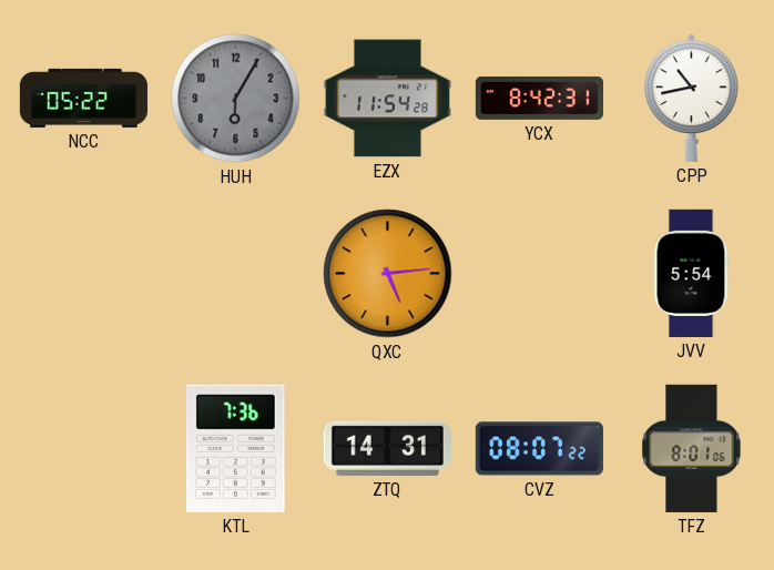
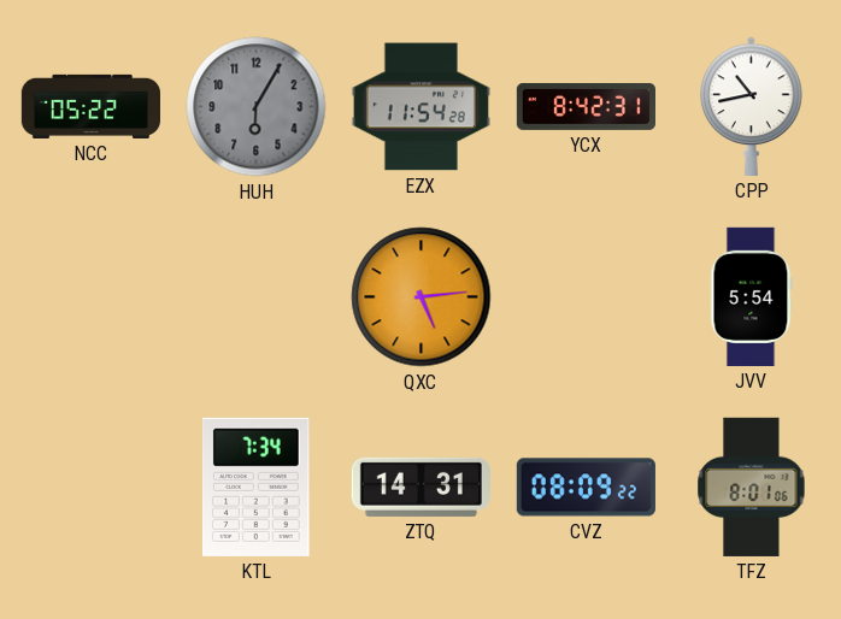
KTL: 7:36 -> 7:34 (255, 487)
CVZ: 08:07 -> 08:09 (586, 488)
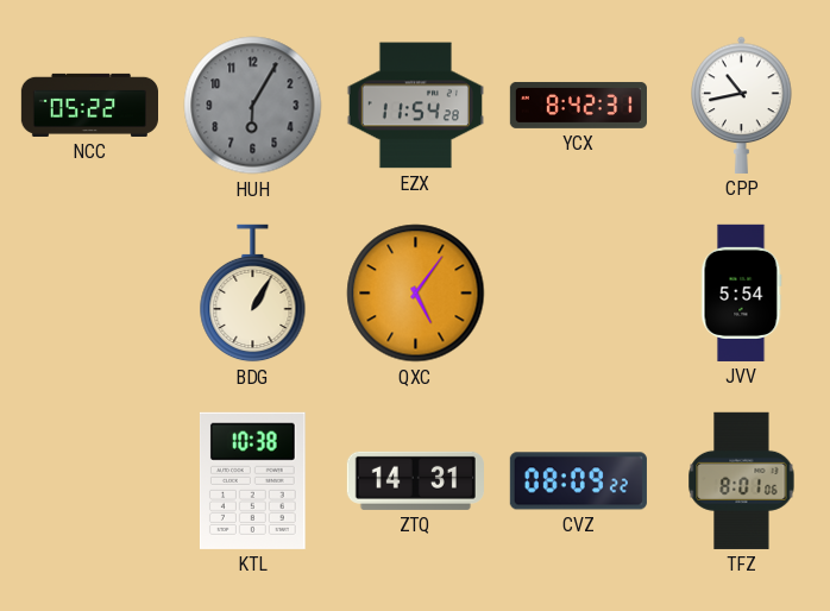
BDG: none -> 1:05 (253, 294)
QXC: 5:14 -> 5:06 (416, 294)
KTL: 7:34 -> 10:38 (252, 480)
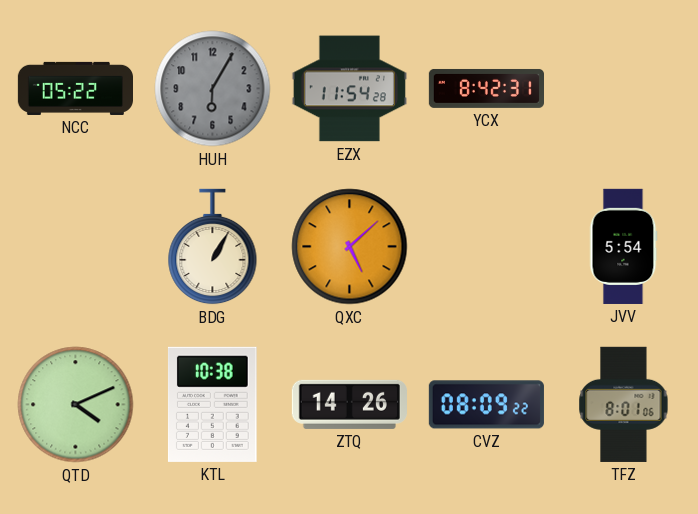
CPP: 10:43 -> none (742, 105)
QXC: 5:06 -> 5:08 (350, 247)
QTD: none -> 4:11 (76, 405)
ZTQ: 14:31 -> 14:26 (349, 404)
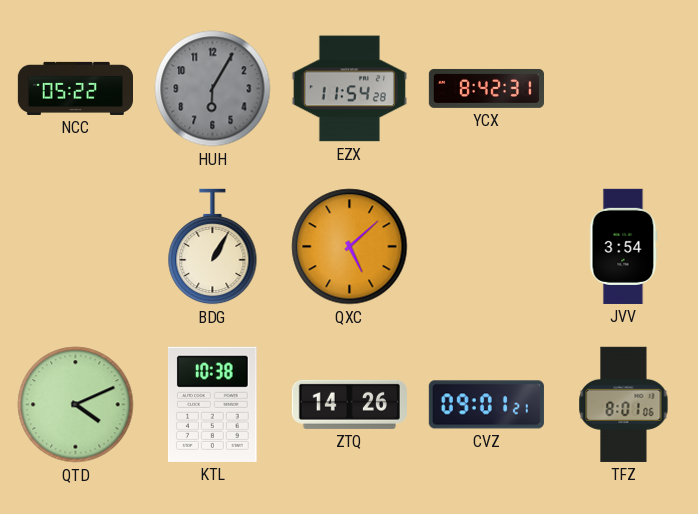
JVV: 5:54 -> 3:54 (624, 246)
CVZ: 08:09 -> 09:01 (486, 405)
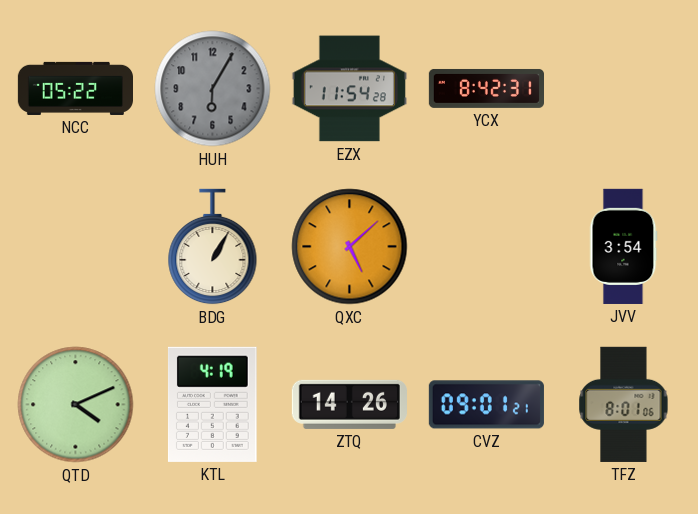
KTL: 10:38 -> 4:19 (212, 404)
